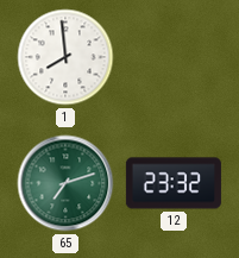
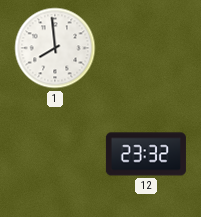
65: 7:12 -> none (65, 183)
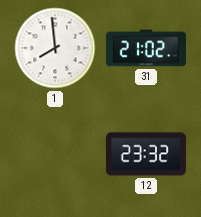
31: none -> 21:02 (146, 48)
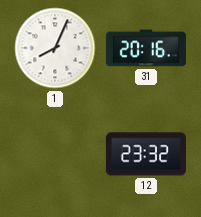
1: 7:59 -> 8:04 (55, 48)
31: 21:02 -> 20:16 (146, 48)
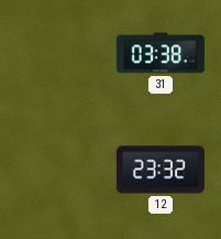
1: 8:04 -> none (55, 48)
31: 20:16 -> 03:38 (161, 53)
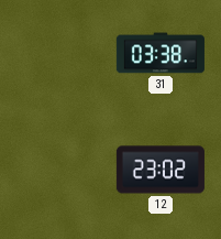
12: 23:32 -> 23:02 (161, 170)
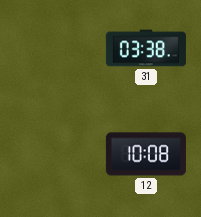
12: 23:02 -> 10:08 (146, 154)
